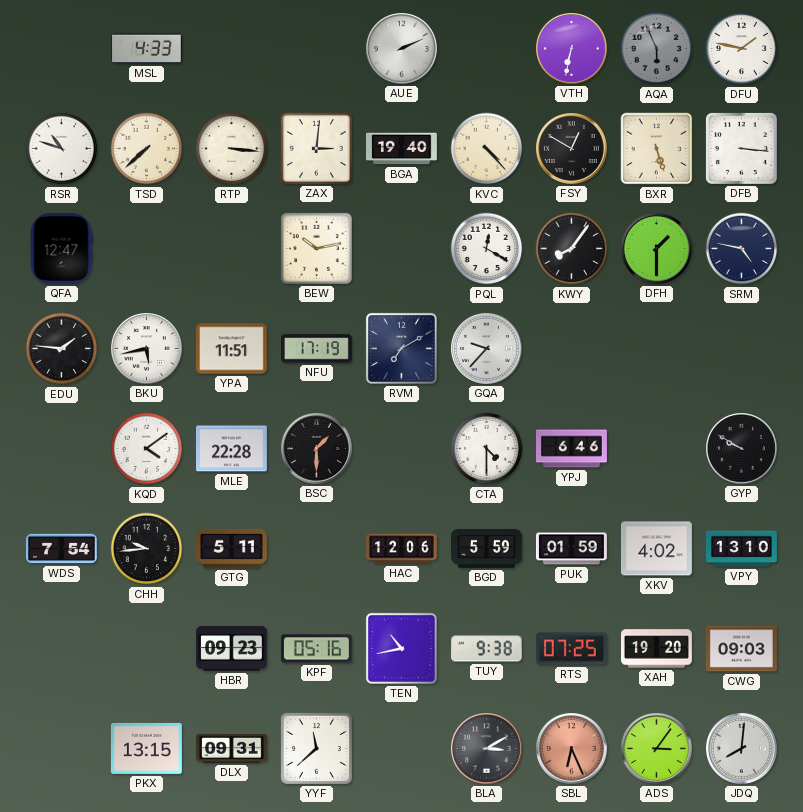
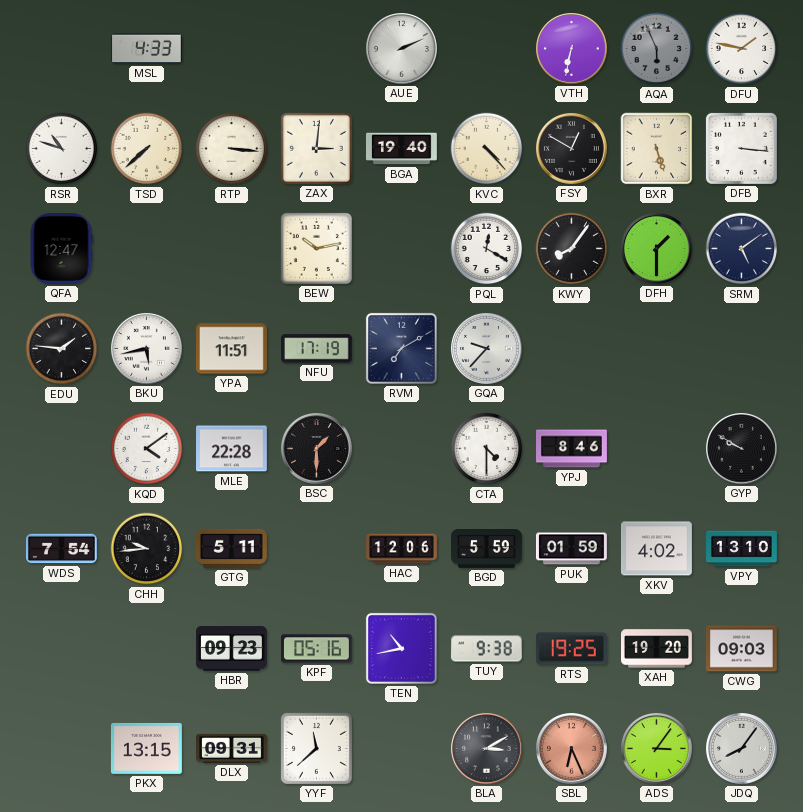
SRM: 4:47 -> 5:09 (742, 249)
YPJ: 6:46 -> 8:46 (572, 449)
RTS: 07:25 -> 19:25 (571, 649)
JDQ: 8:01 -> 8:06 (742, 749)
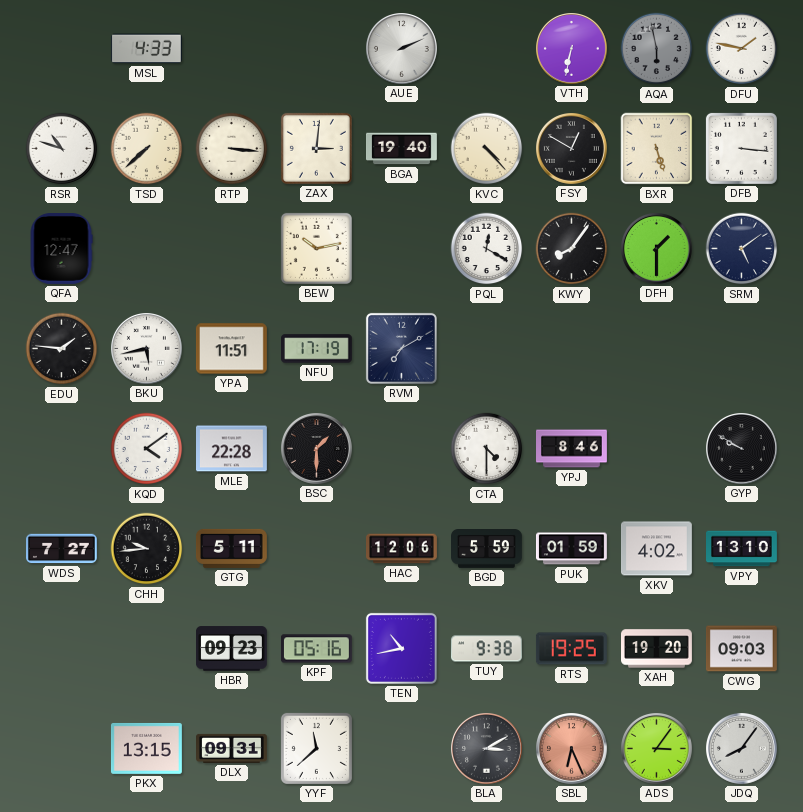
AQA: 5:56 -> 5:58 (657, 49)
GQA: 9:37 -> none (487, 349)
WDS: 7:54 -> 7:27 (62, 549)
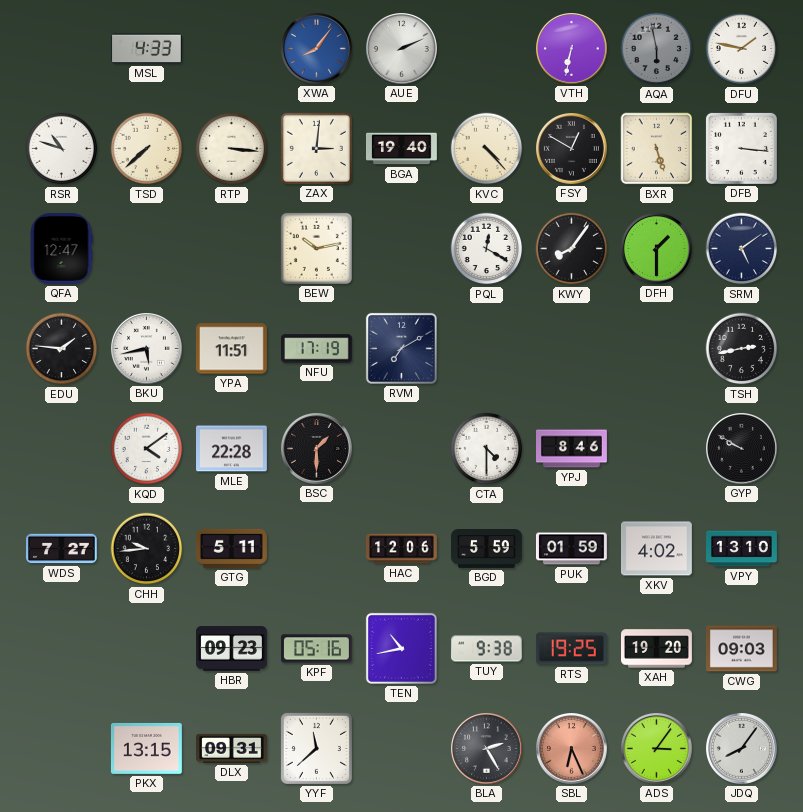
XWA: none -> 8:06 (317, 49)
TSH: none -> 2:43 (742, 349)
BLA: 3:10 -> 2:25 (487, 749)
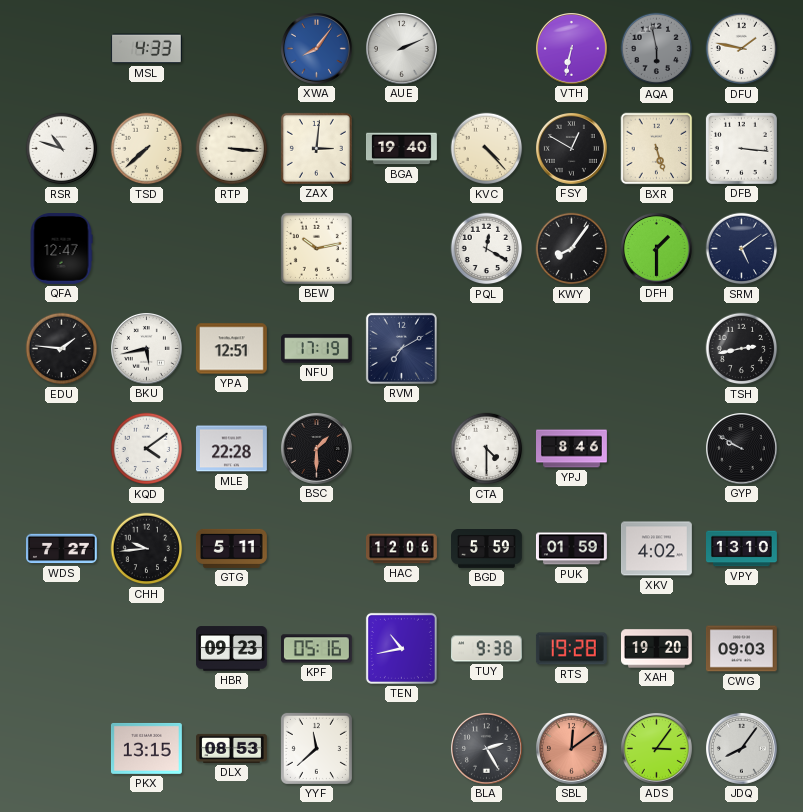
YPA: 11:51 -> 12:51 (232, 349)
RTS: 19:25 -> 19:28 (571, 649)
DLX: 09:31 -> 08:53 (232, 748)
SBL: 6:26 -> 12:09 (572, 749)
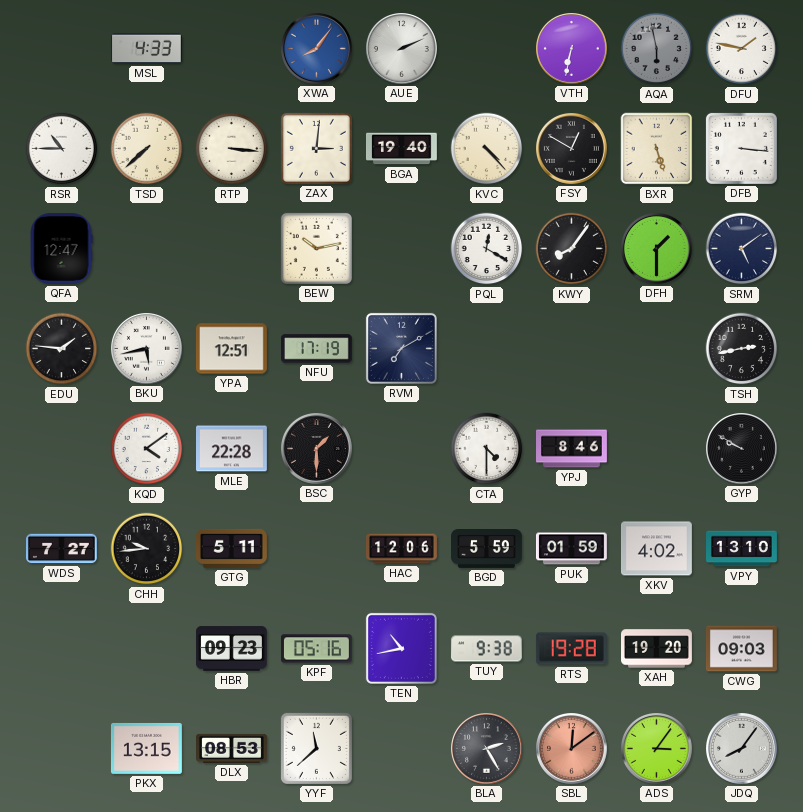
RSR: 10:48 -> 10:45 (62, 149)
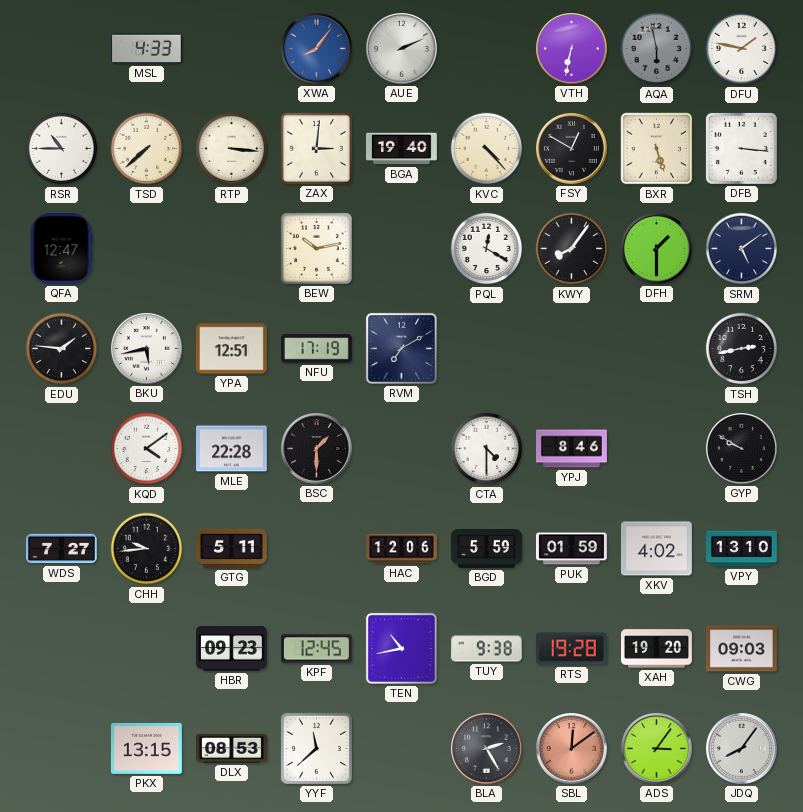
KPF: 05:16 -> 12:45 (316, 649)
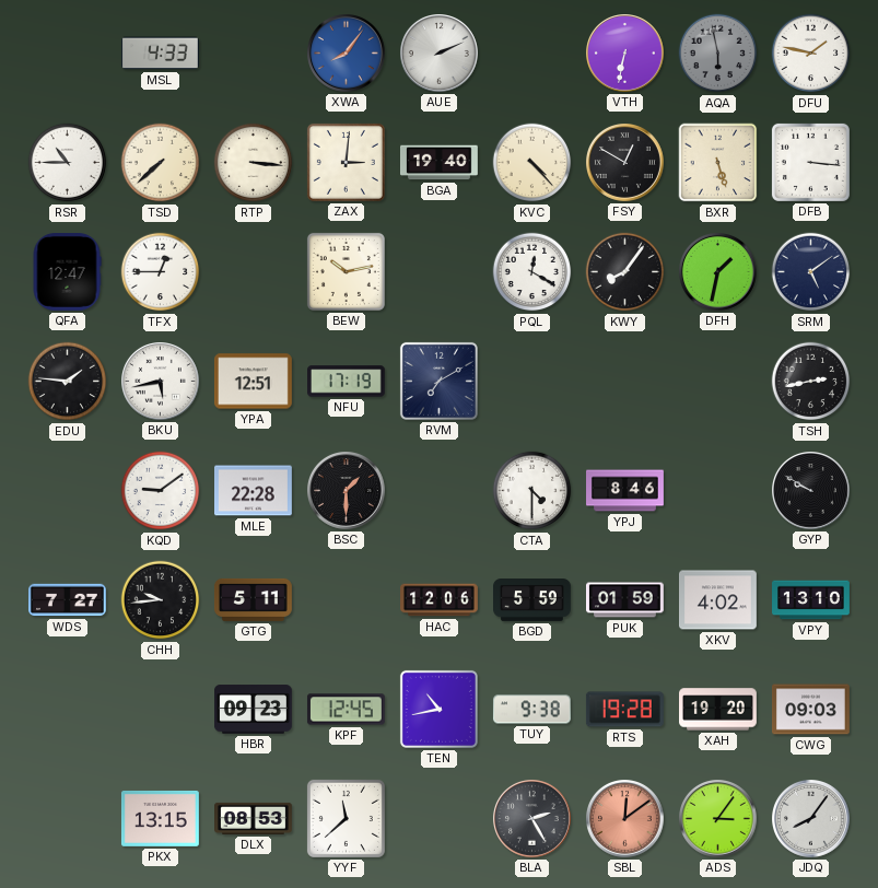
TFX: none -> 12:45 (161, 272)
DFH: 1:30 -> 1:32 (718, 272)
KQD: 4:09 -> 9:09 (161, 491)
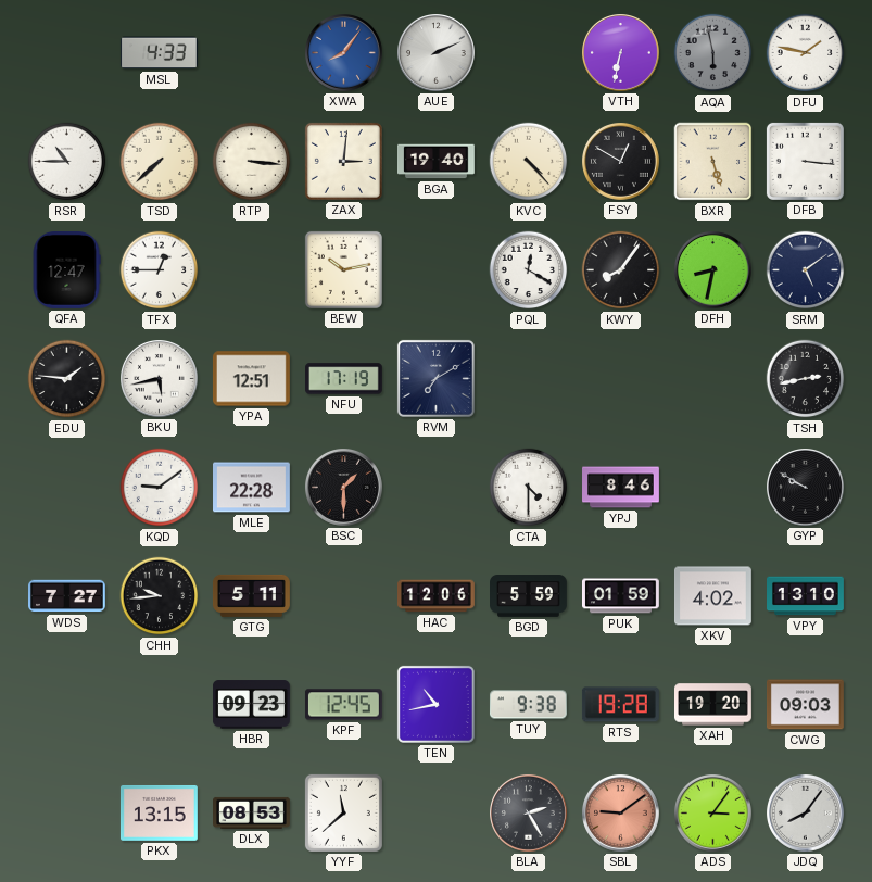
DFH: 1:32 -> 8:32 (713, 270)
SBL: 12:09 -> 9:09 (621, 814)
